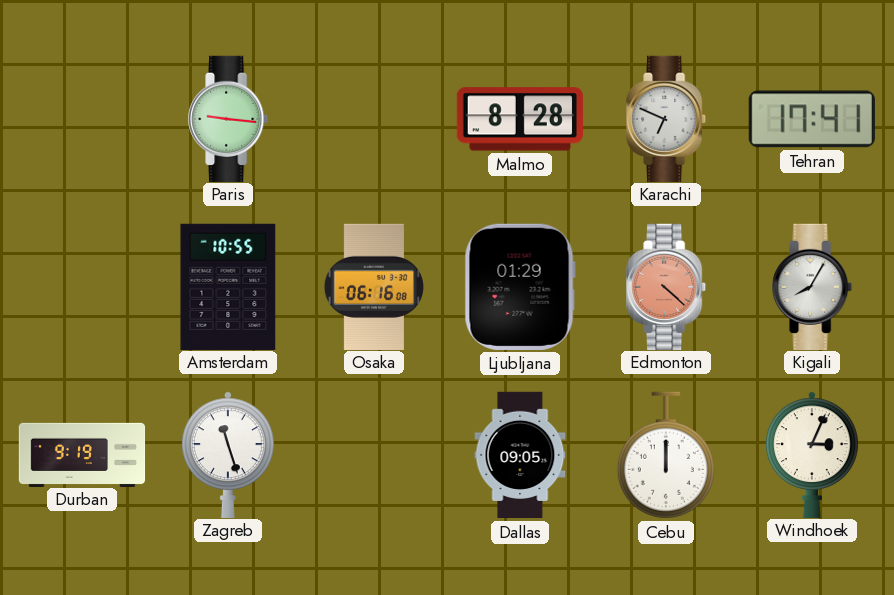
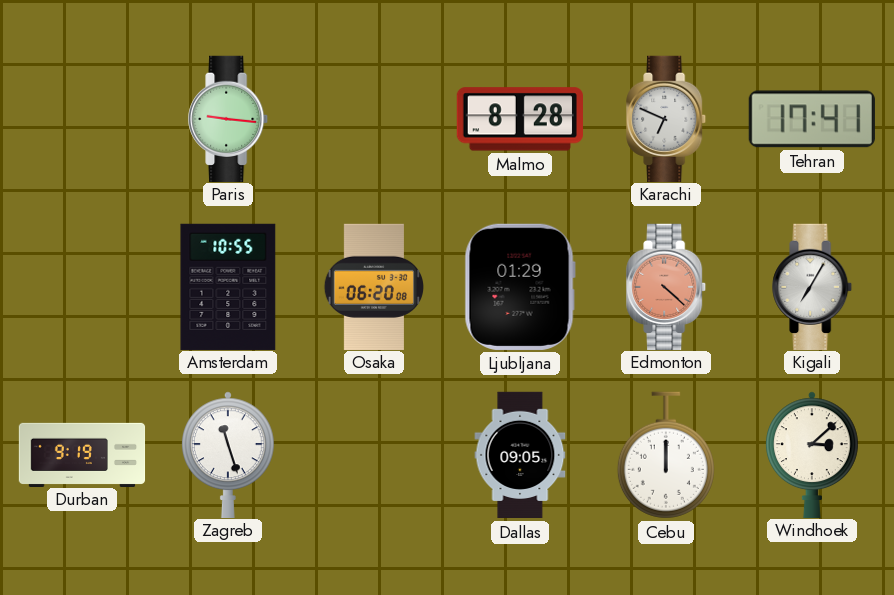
Osaka: 06:16 -> 06:20 (373, 286)
Kigali: 8:05 -> 7:05 (813, 286)
Windhoek: 3:04 -> 3:08 (812, 454)
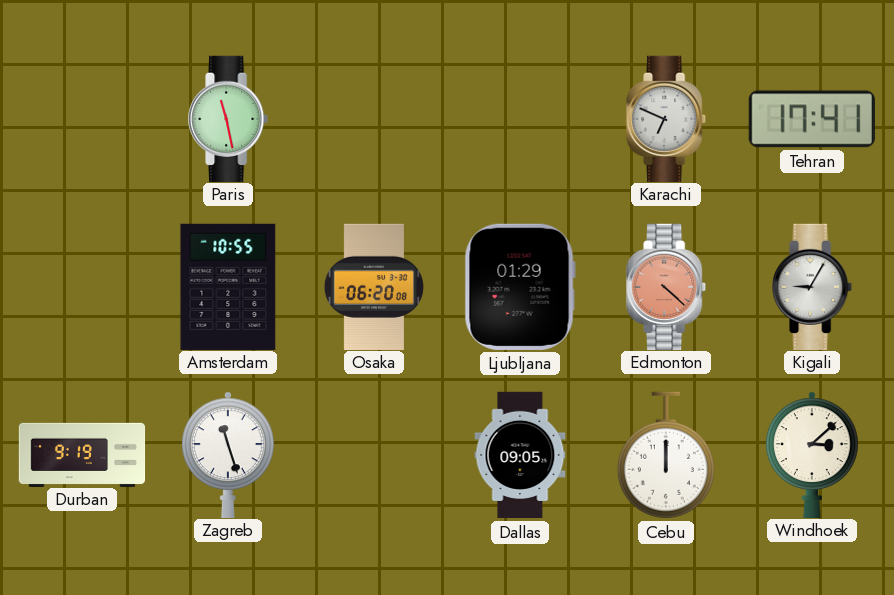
Paris: 9:16 -> 11:28 (229, 118)
Malmo: 8:28 -> none (520, 119)
Kigali: 7:05 -> 9:05 (813, 286)
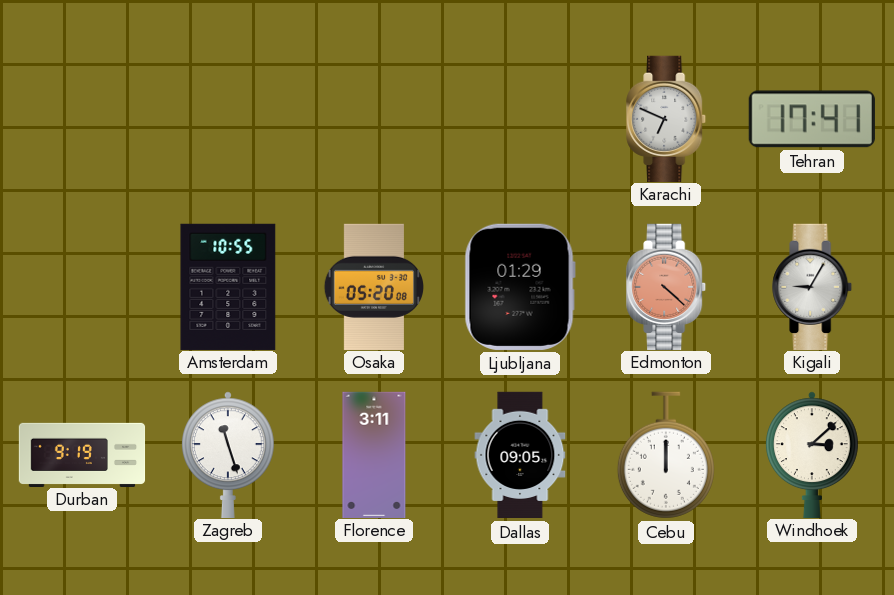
Paris: 11:28 -> none (229, 118)
Osaka: 06:20 -> 05:20 (373, 286)
Florence: none -> 3:11 (374, 454)
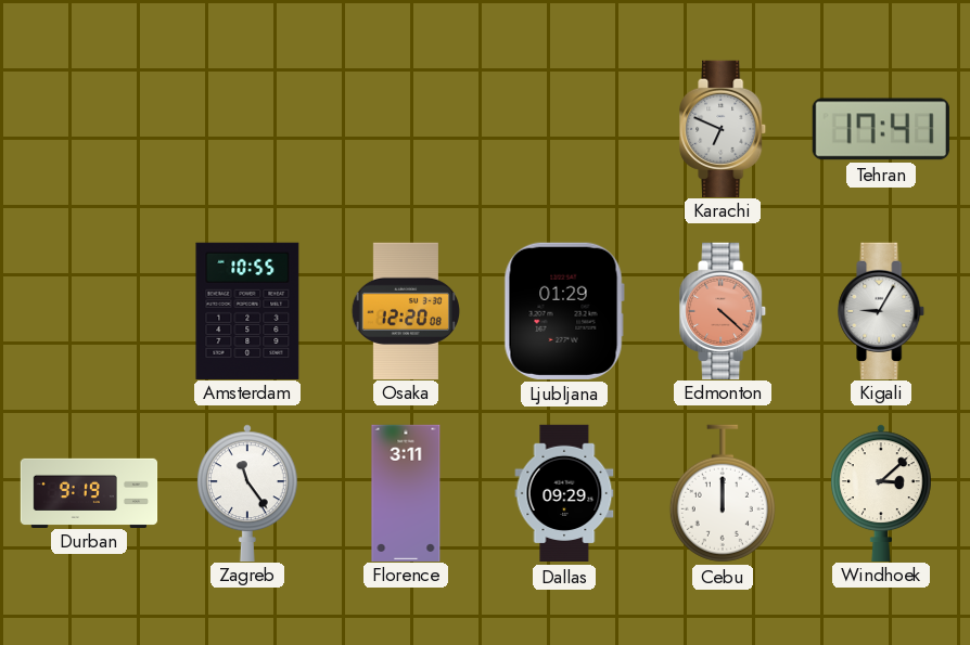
Osaka: 05:20 -> 12:20 (405, 310)
Zagreb: 11:27 -> 11:24 (247, 492)
Dallas: 09:05 -> 09:29 (564, 493)
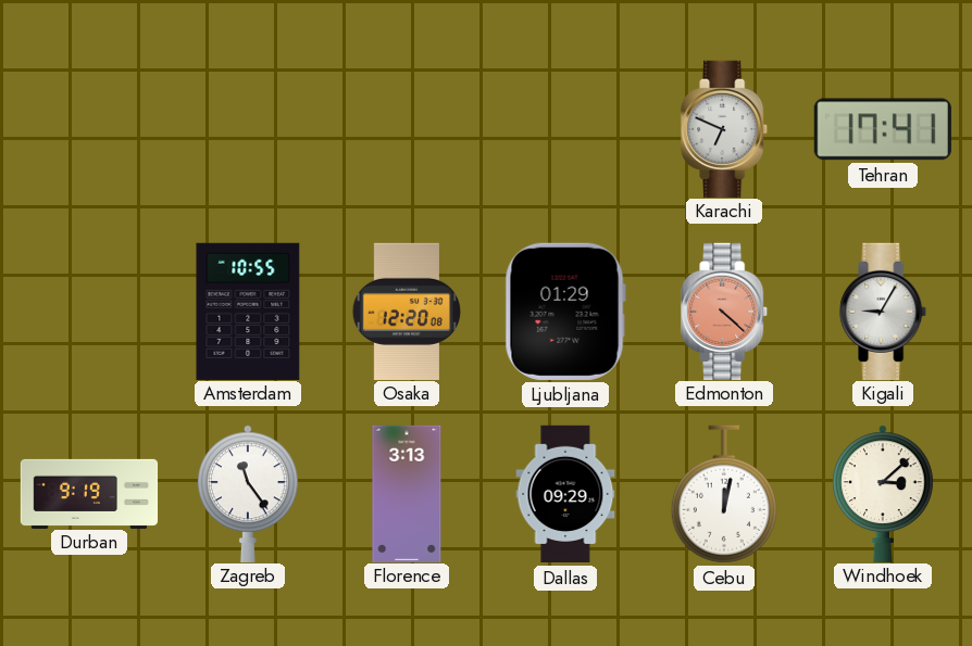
Florence: 3:11 -> 3:13 (407, 493)
Cebu: 12:00 -> 12:02 (724, 494)
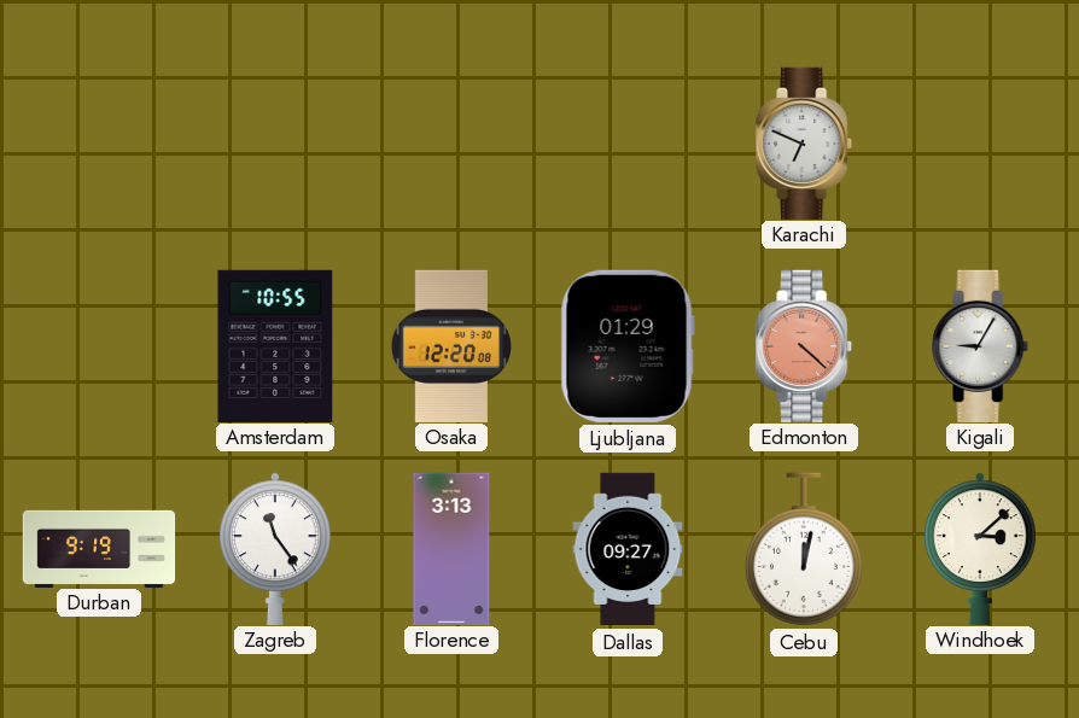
Tehran: 17:41 -> none (883, 129)
Dallas: 09:29 -> 09:27 (628, 549)
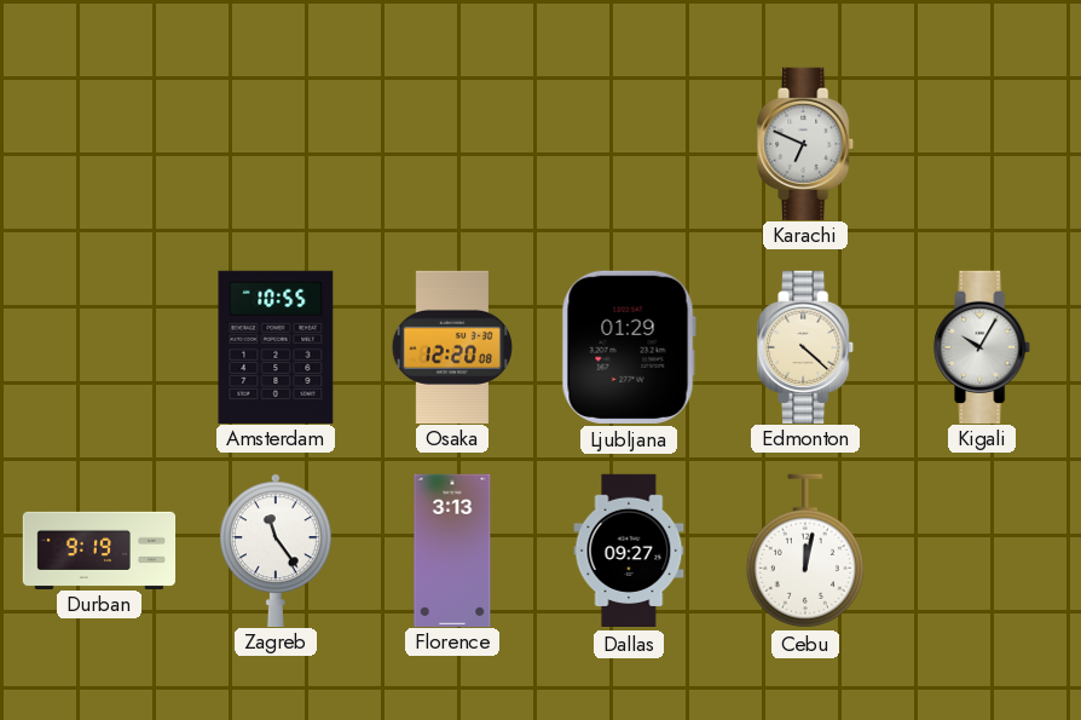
Edmonton dial: salmon -> cream (807, 346)
Kigali: 9:05 -> 10:05 (983, 346)
Windhoek: 3:08 -> none (980, 548)
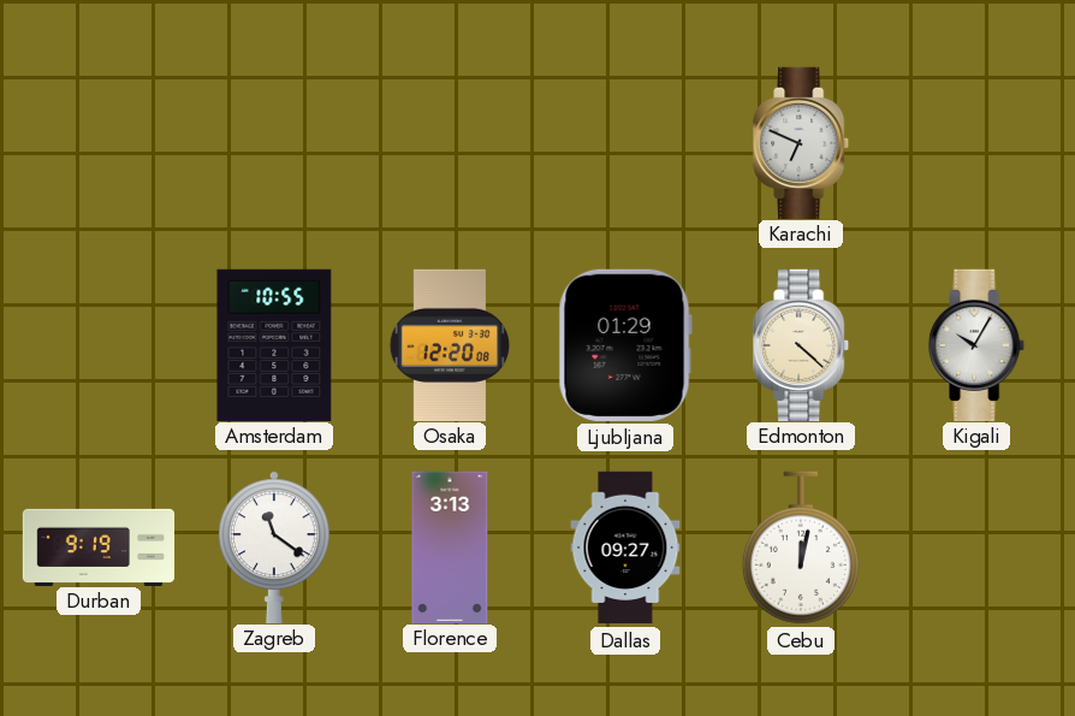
Zagreb: 11:24 -> 11:21 (274, 546)
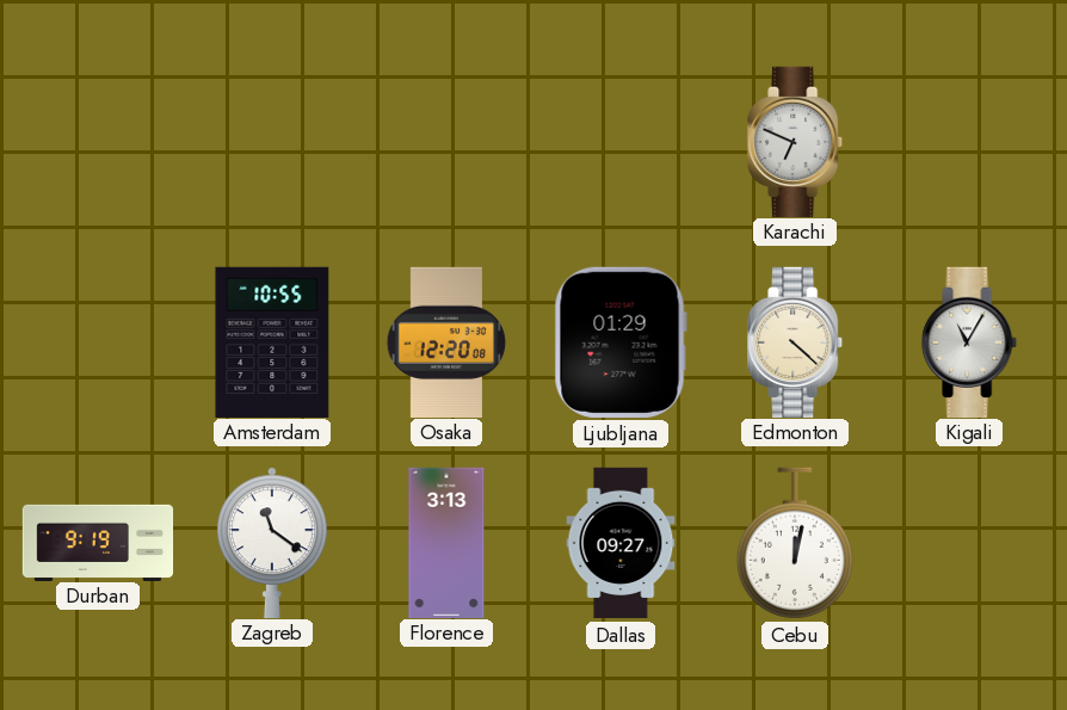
Kigali: 10:05 -> 11:05 (970, 341)
